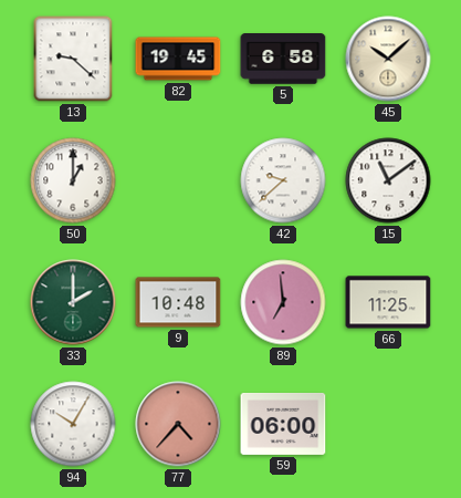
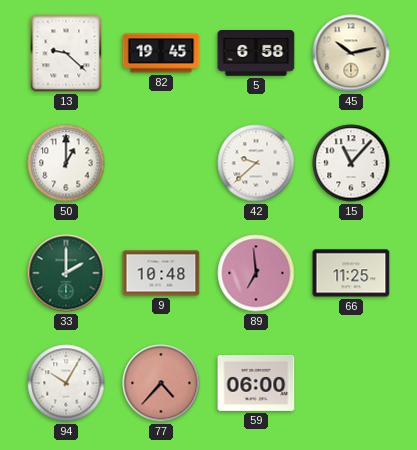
45: 10:08 -> 10:13 (351, 53)
15: 11:09 -> 11:07 (351, 163)
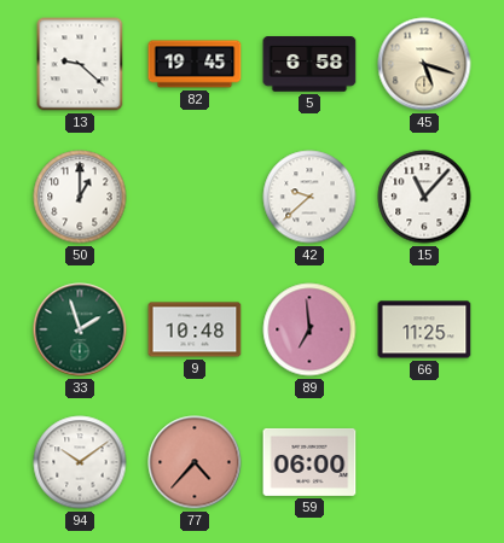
45: 10:13 -> 5:18 (424, 64)
33: 2:00 -> 1:57 (80, 329)
94: 10:05 -> 10:09 (80, 462)
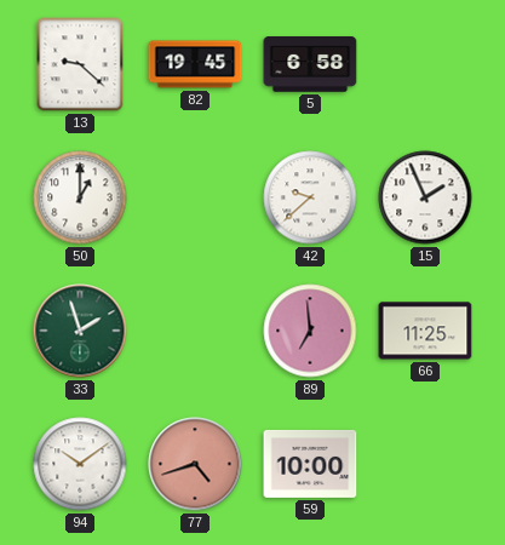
45: 5:18 -> none (424, 64)
15: 11:07 -> 1:56 (425, 197)
9: 10:48 -> none (195, 329)
77: 4:37 -> 4:42 (195, 464)
59: 06:00 -> 10:00 (310, 464)
